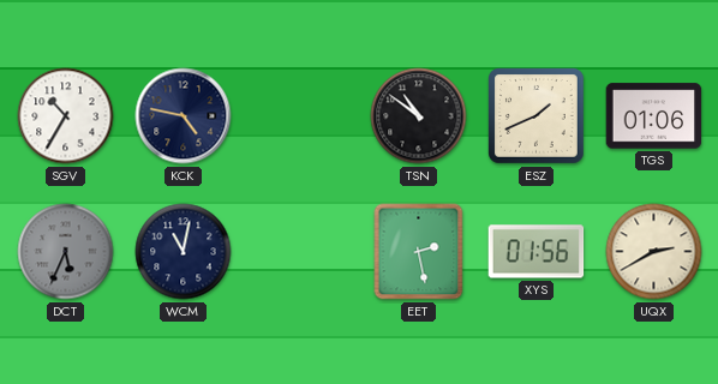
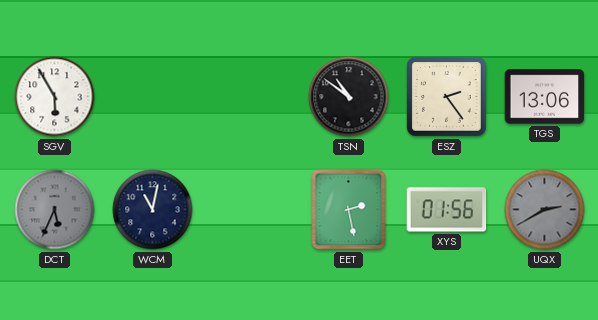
SGV: 10:35 -> 5:55 (55, 97)
KCK: 4:47 -> none (184, 116)
ESZ: 1:41 -> 2:24 (447, 97)
TGS: 01:06 -> 13:06 (545, 97)
UQX dial: cream -> grey (545, 210)
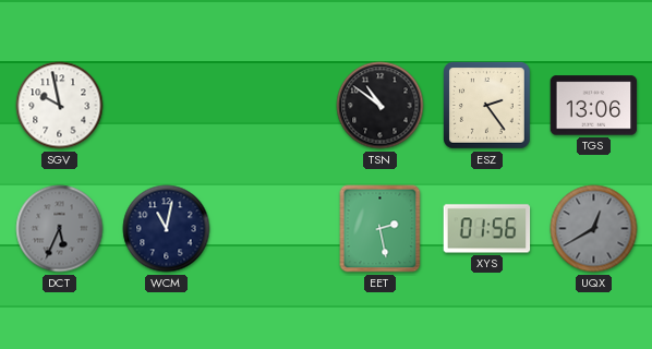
SGV: 5:55 -> 9:58 (60, 106)
UQX: 2:40 -> 12:40 (594, 229)
